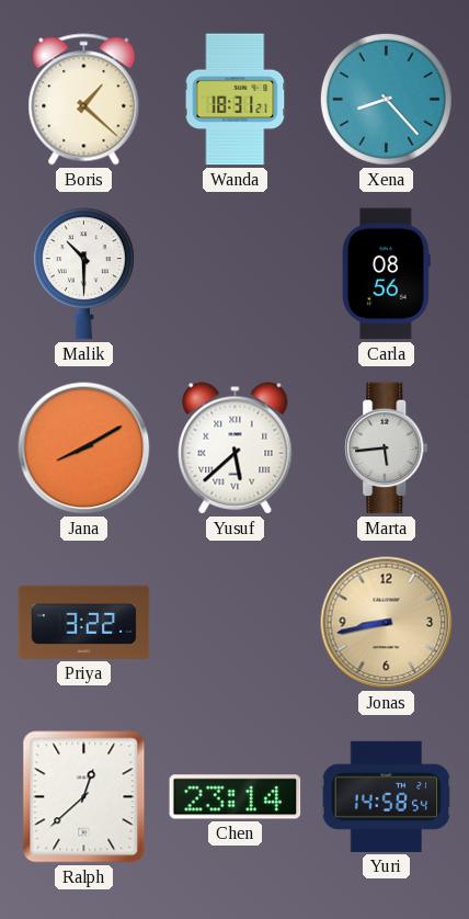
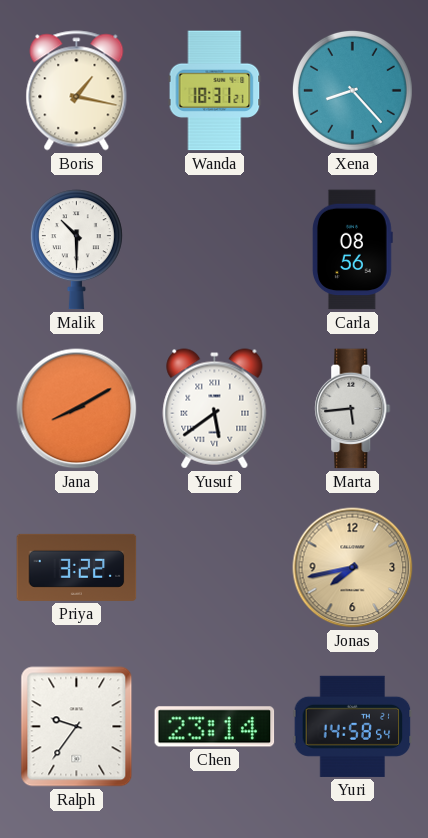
Boris: 1:22 -> 1:17 (77, 91)
Yusuf: 5:38 -> 5:39 (215, 409)
Jonas: 8:43 -> 7:43 (353, 568)
Ralph: 12:38 -> 9:36 (77, 727)
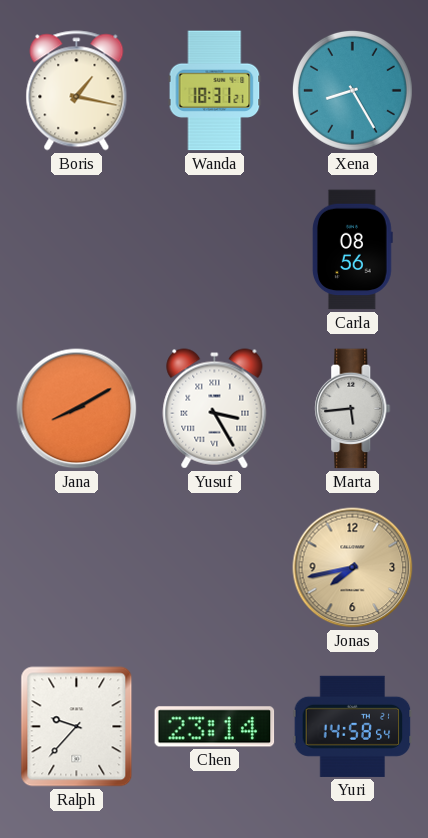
Xena: 8:23 -> 8:25 (352, 90)
Malik: 10:30 -> none (76, 250)
Yusuf: 5:39 -> 3:25 (215, 409)
Priya: 3:22 -> none (77, 567)
Ralph: 9:36 -> 9:37 (77, 727)
